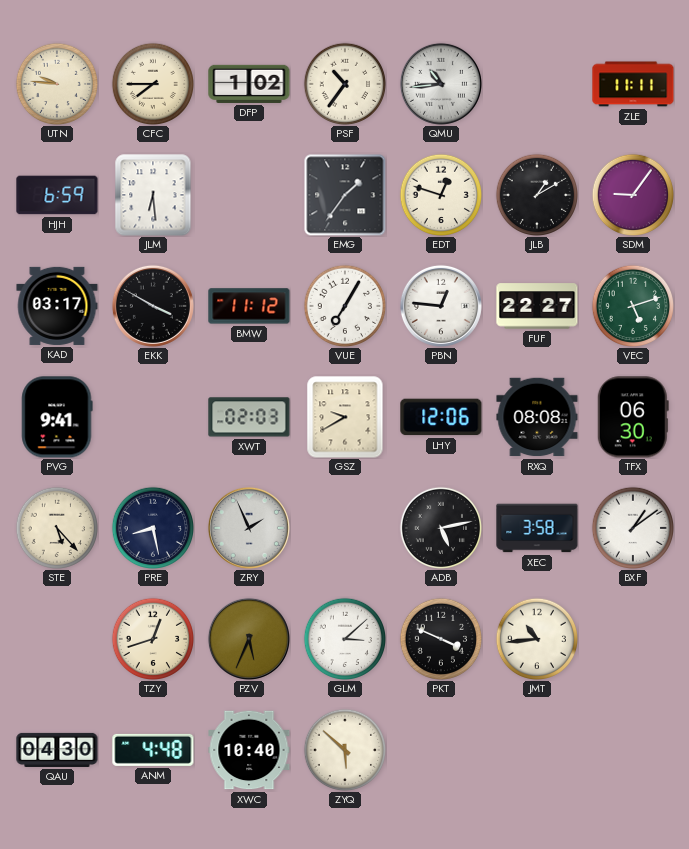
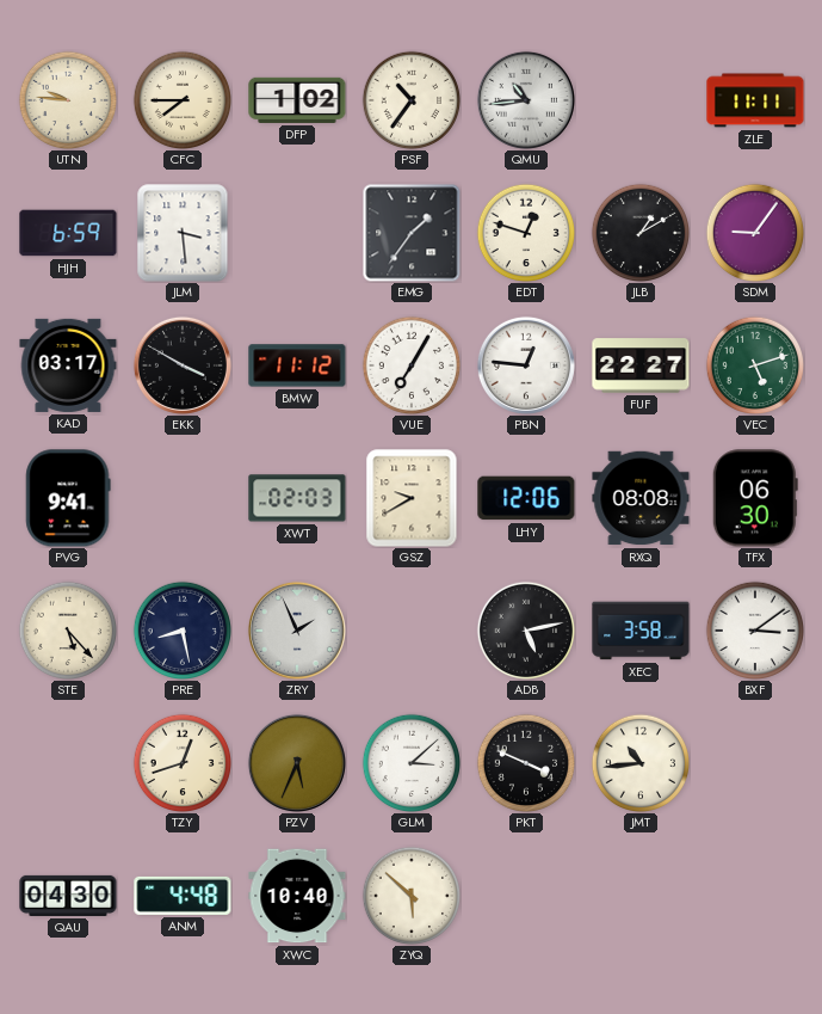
JLM: 6:29 -> 3:29 (183, 233)
BXF: 1:09 -> 3:09 (754, 629)
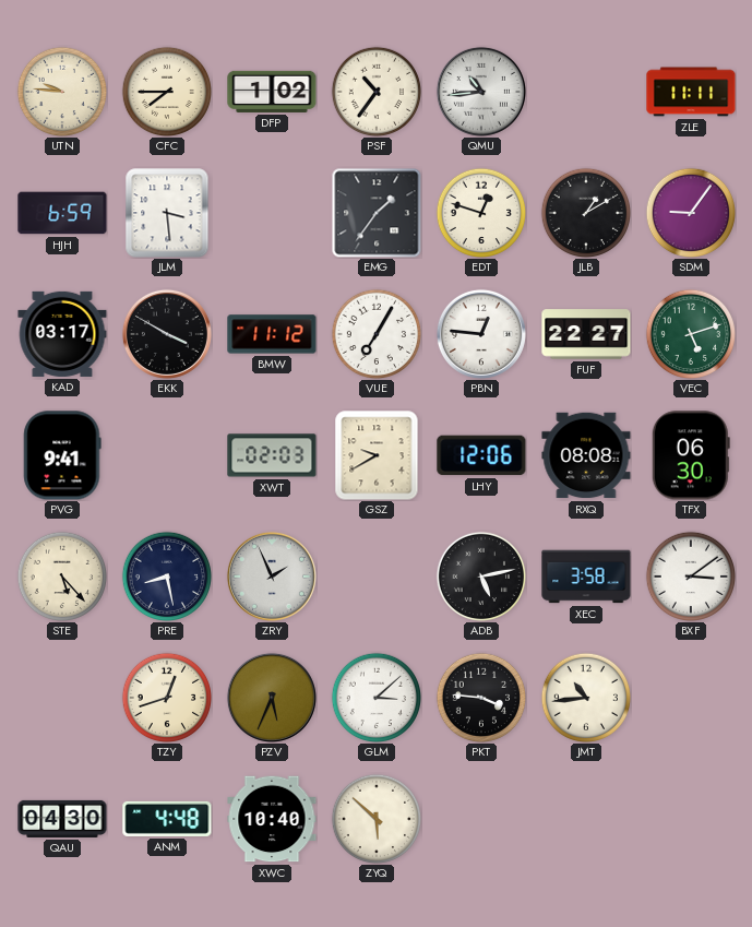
PKT: 3:49 -> 3:46 (480, 697)
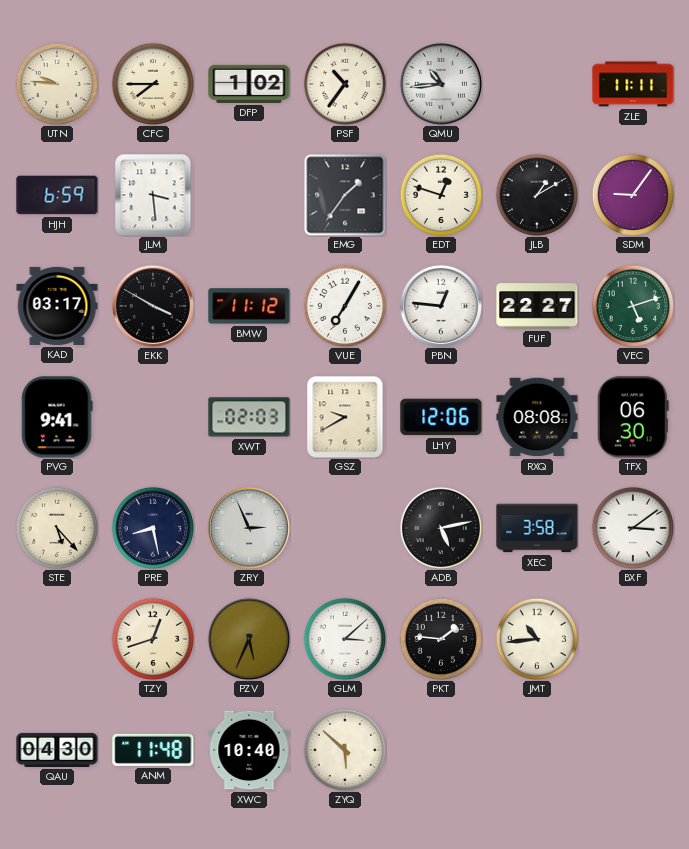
ZRY: 1:56 -> 2:56 (249, 528)
PKT: 3:46 -> 1:46 (440, 638)
ANM: 4:48 -> 11:48 (153, 750)
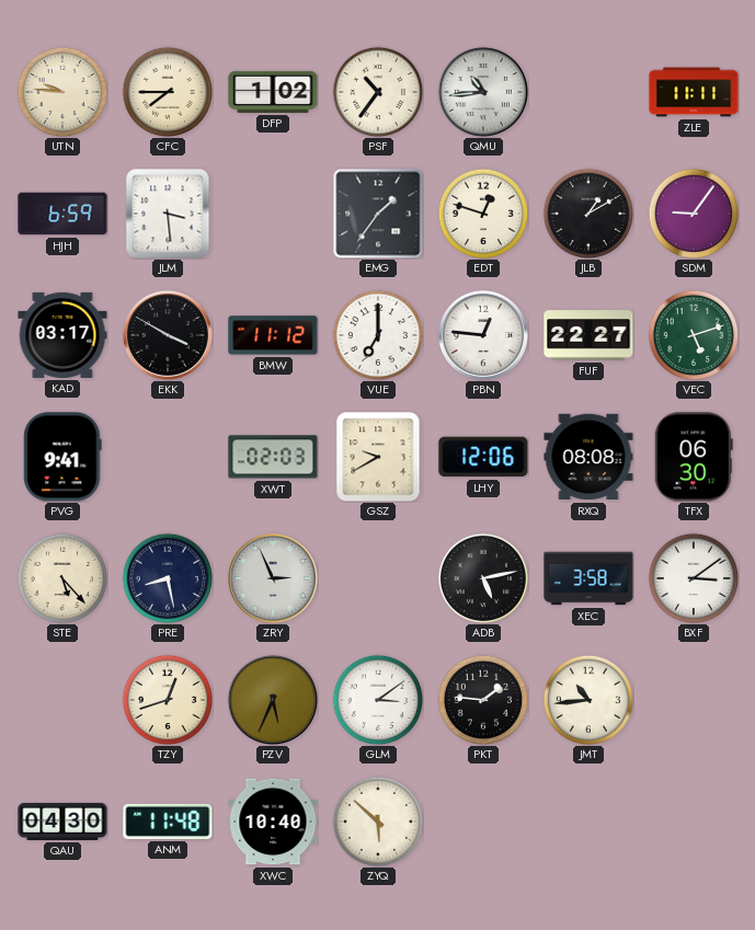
VUE: 7:05 -> 7:00 (377, 334)
GLM: 3:08 -> 3:09 (377, 699)
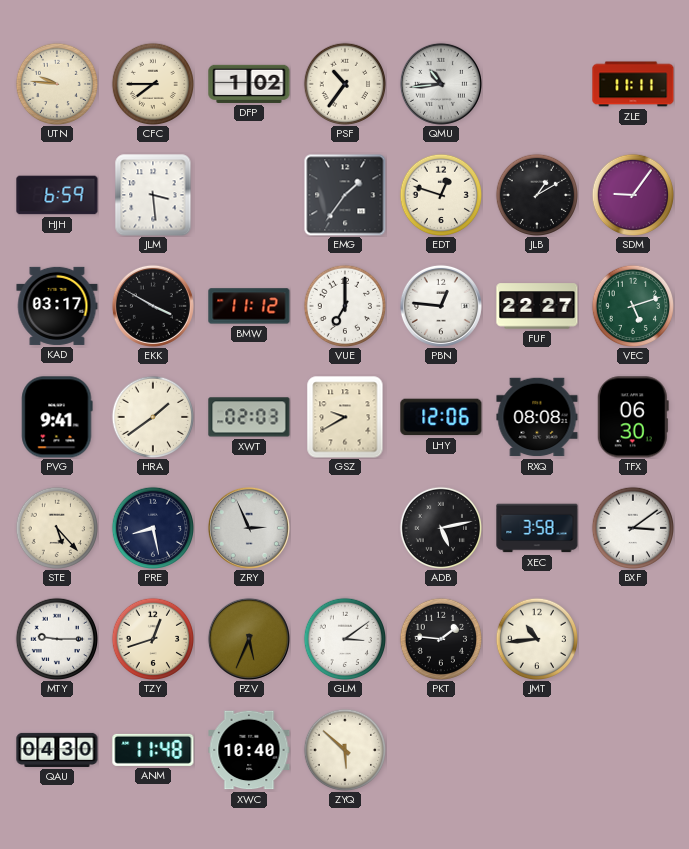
HRA: none -> 1:39 (152, 416)
MTY: none -> 9:15 (56, 638)
